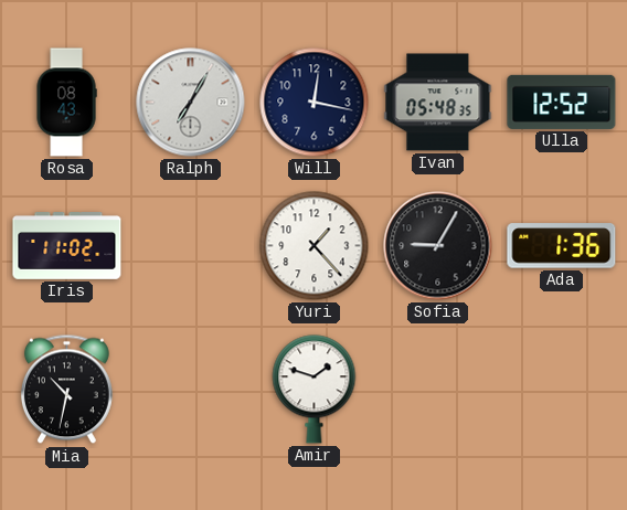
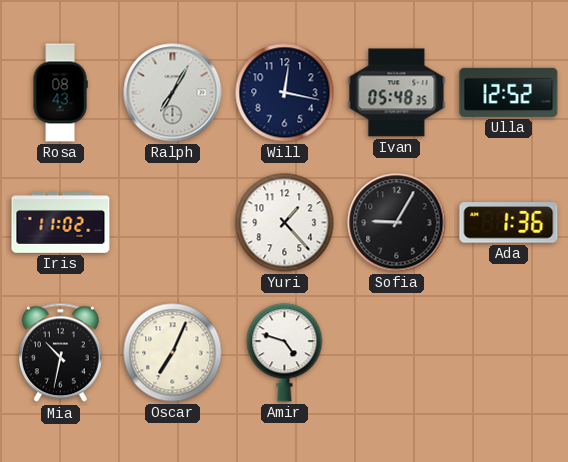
Oscar: none -> 7:04 (173, 353)
Amir: 1:48 -> 4:48 (285, 353)
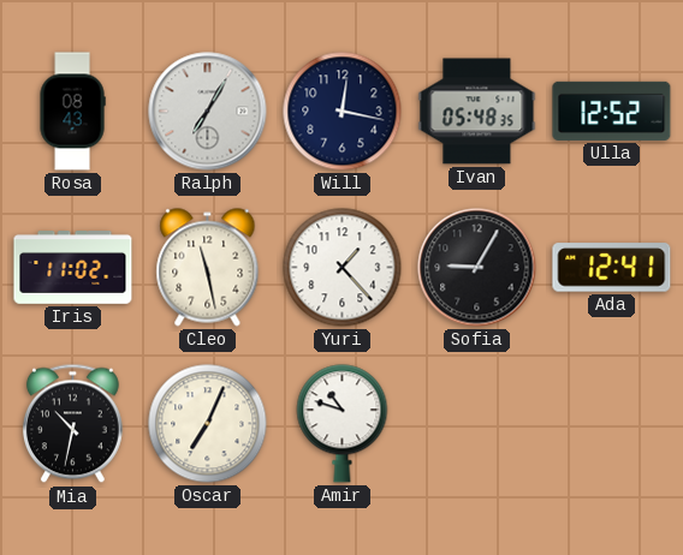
Cleo: none -> 11:28 (208, 268)
Ada: 1:36 -> 12:41 (612, 268)
Amir: 4:48 -> 10:48 (343, 424)
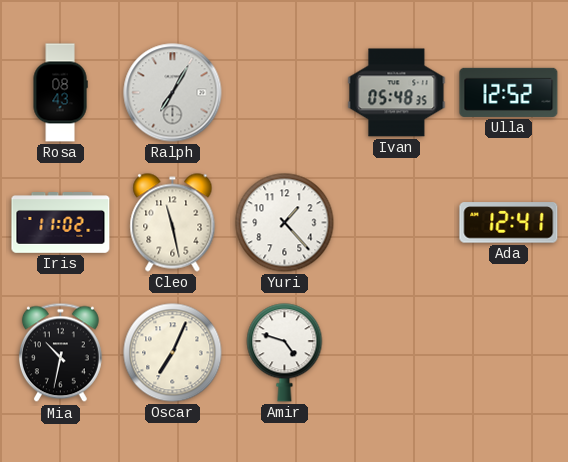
Will: 12:17 -> none (343, 112)
Sofia: 9:05 -> none (477, 268)
Amir: 10:48 -> 4:48 (285, 353)
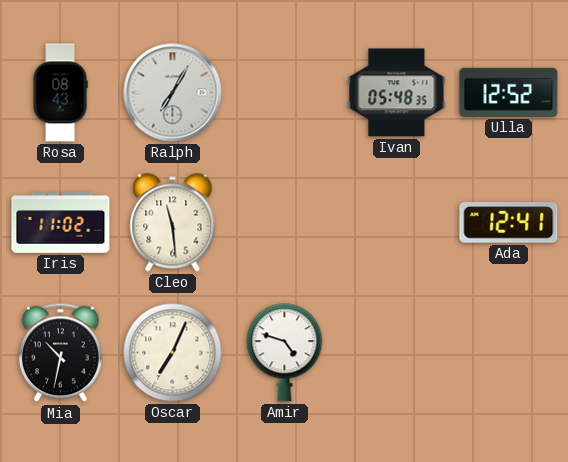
Cleo: 11:28 -> 11:29 (173, 223)
Yuri: 1:23 -> none (285, 223)
